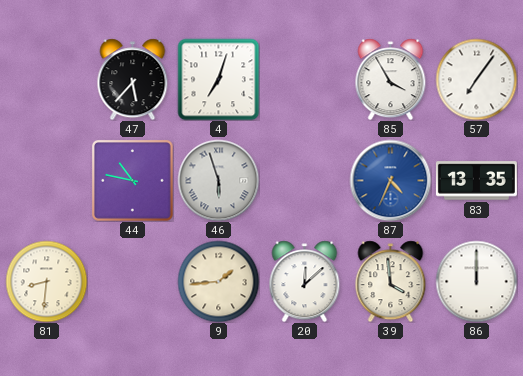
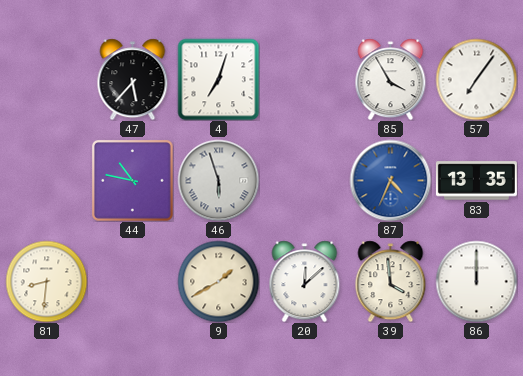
9: 1:44 -> 1:40 (218, 281)
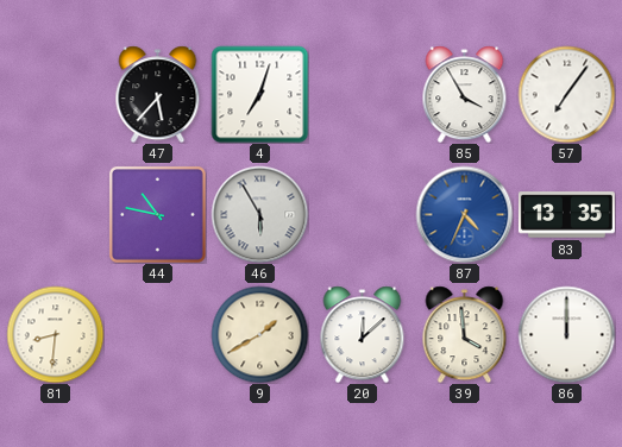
46: 5:57 -> 5:55 (259, 214)
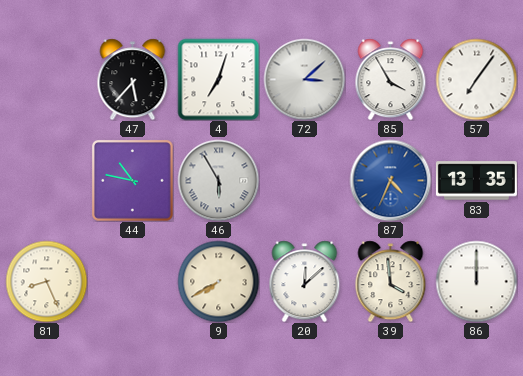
72: none -> 3:08 (304, 79)
81: 8:31 -> 8:26 (46, 281)
9: 1:40 -> 7:40 (218, 281)
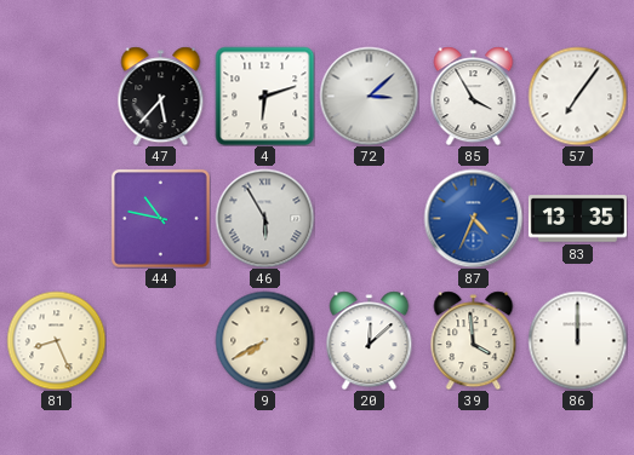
4: 7:03 -> 6:12 (264, 96)
